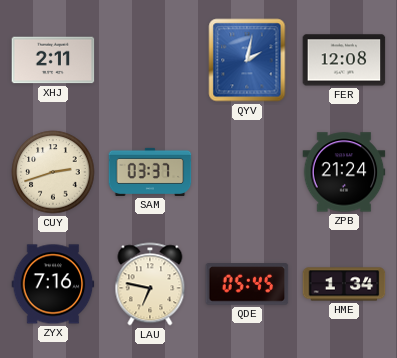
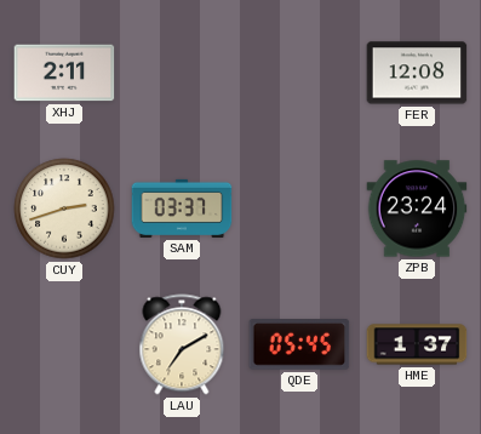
QYV: 2:02 -> none (247, 60)
ZPB: 21:24 -> 23:24 (417, 209)
ZYX: 7:16 -> none (53, 284)
LAU: 6:47 -> 7:10 (182, 344)
HME: 1:34 -> 1:37 (417, 344)
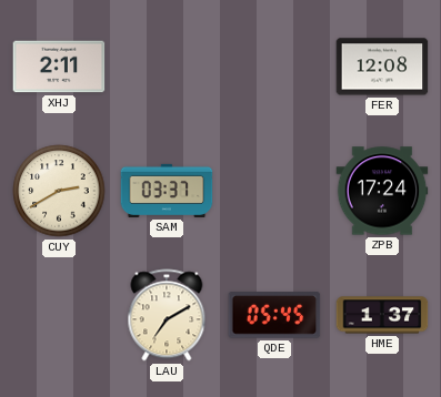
CUY: 2:42 -> 2:40 (59, 191)
ZPB: 23:24 -> 17:24 (382, 191)
